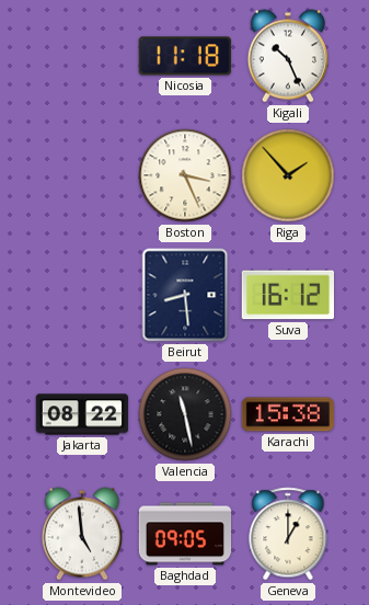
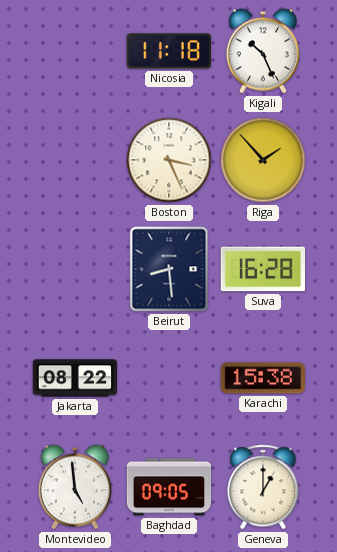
Suva: 16:12 -> 16:28 (262, 269)
Valencia: 11:28 -> none (185, 414)
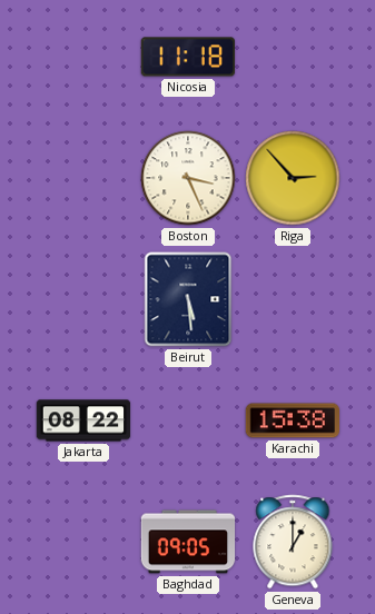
Kigali: 10:26 -> none (262, 51)
Riga: 1:53 -> 2:53 (293, 178)
Beirut: 8:29 -> 5:29 (188, 299)
Suva: 16:28 -> none (262, 269)
Montevideo: 4:59 -> none (74, 487)
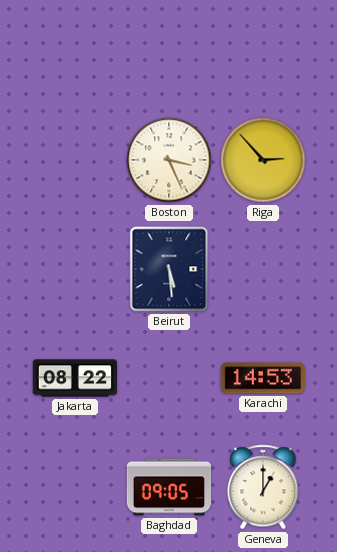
Nicosia: 11:18 -> none (187, 57)
Karachi: 15:38 -> 14:53 (262, 378)
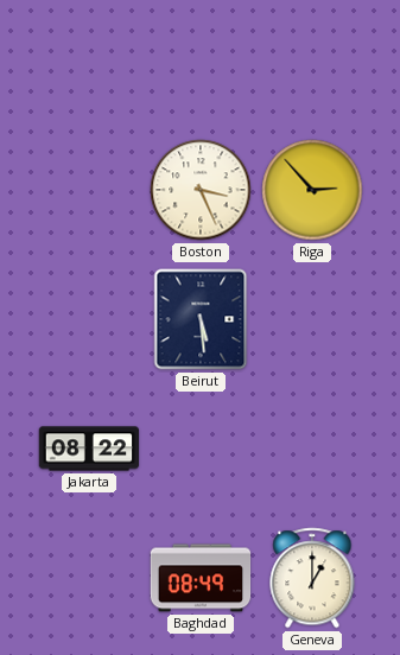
Karachi: 14:53 -> none (262, 378)
Baghdad: 09:05 -> 08:49 (201, 578)
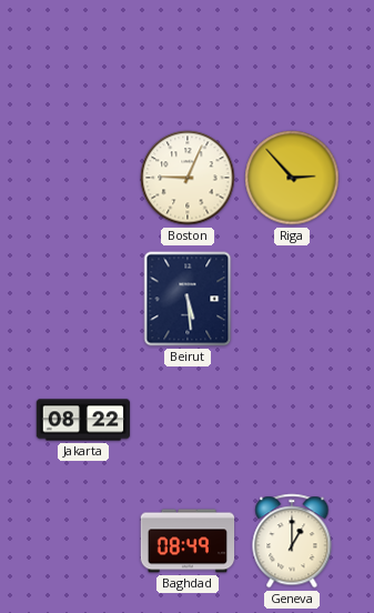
Boston: 3:26 -> 9:04 (188, 178)
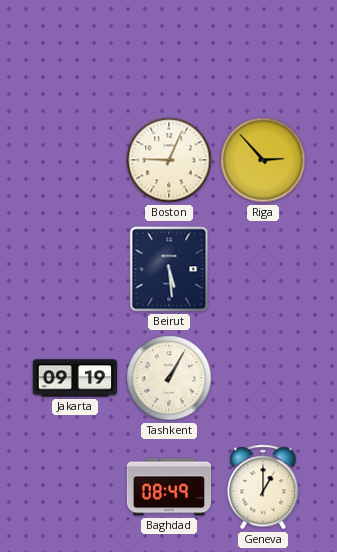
Jakarta: 08:22 -> 09:19 (75, 378)
Tashkent: none -> 1:05 (169, 378)
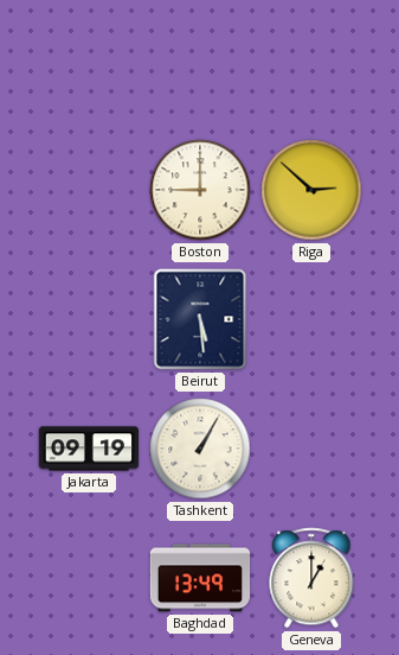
Boston: 9:04 -> 9:00 (200, 190)
Riga: 2:53 -> 2:52 (311, 190)
Baghdad: 08:49 -> 13:49 (200, 578)
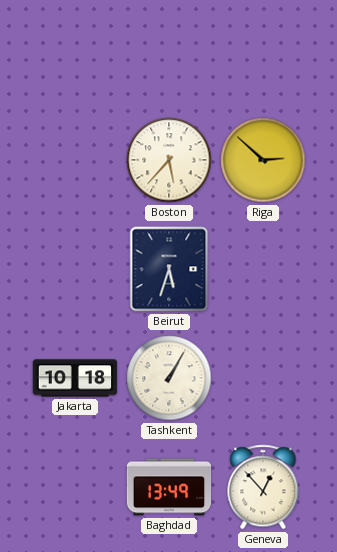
Boston: 9:00 -> 5:37 (169, 160)
Beirut: 5:29 -> 5:33 (169, 269)
Jakarta: 09:19 -> 10:18 (75, 378)
Geneva: 1:00 -> 12:53 (263, 487)
